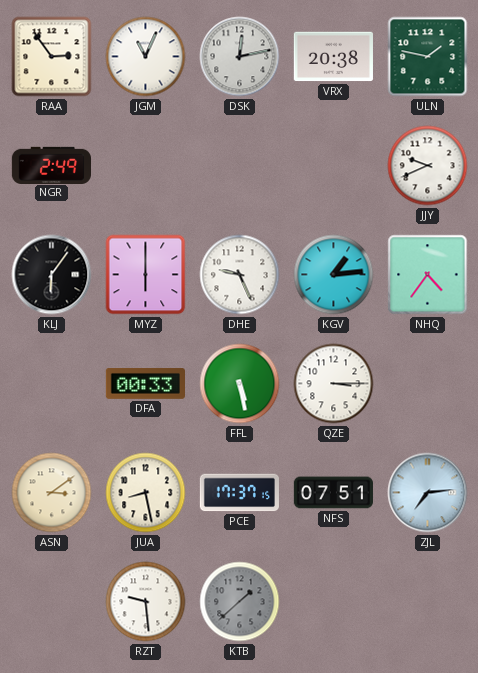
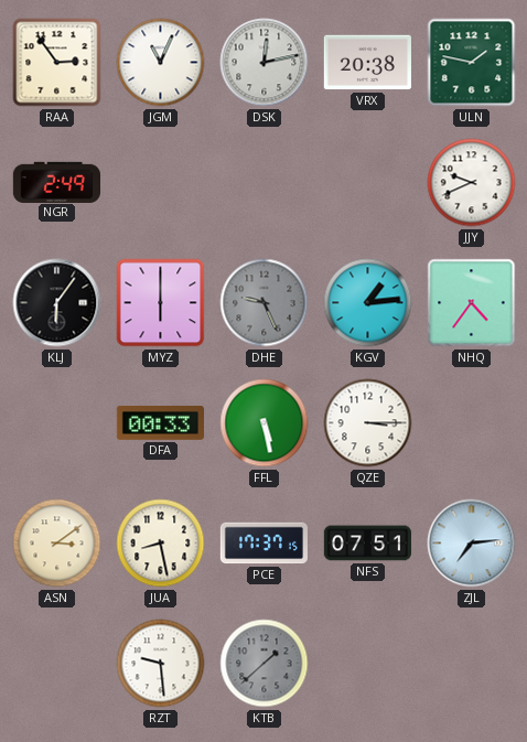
DHE dial: white -> grey (265, 303)
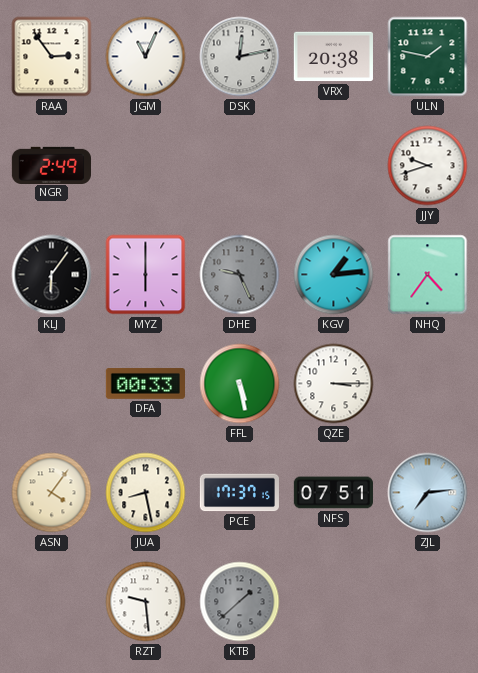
JJY: 9:41 -> 9:42 (428, 166)
ASN: 3:09 -> 4:06 (52, 493)
